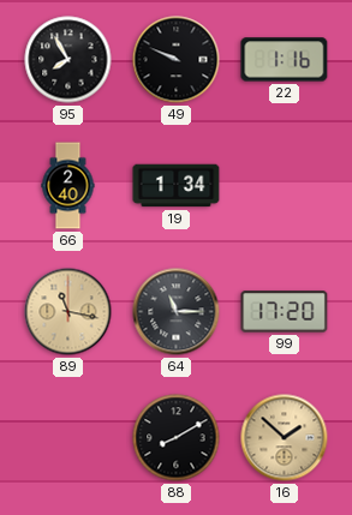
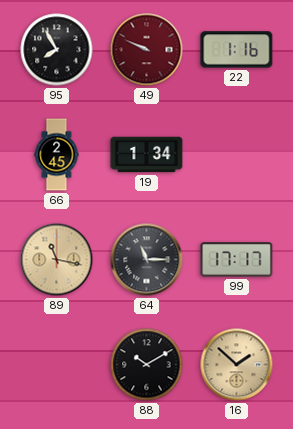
49 dial: black -> burgundy (147, 50)
66: 2:40 -> 2:45 (57, 155)
99: 17:20 -> 17:17 (237, 260)
88: 8:10 -> 10:10 (147, 365)
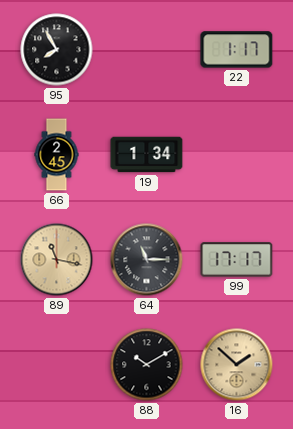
49: 9:49 -> none (147, 50)
22: 1:16 -> 1:17 (237, 50)
